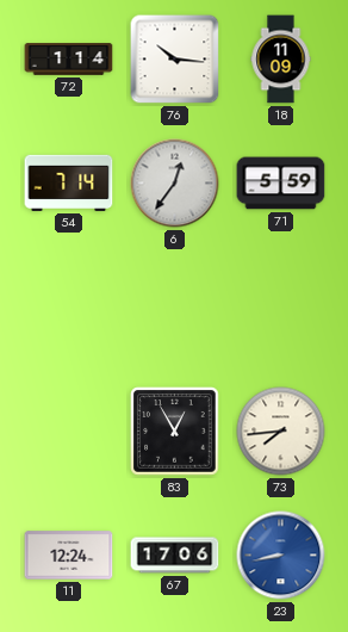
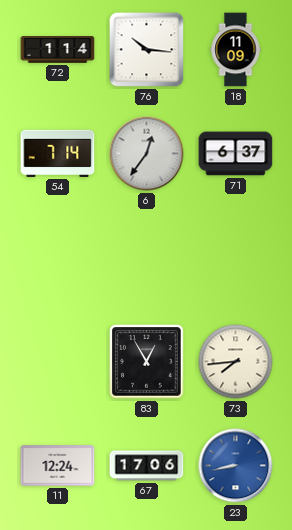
71: 5:59 -> 6:37 (236, 154)
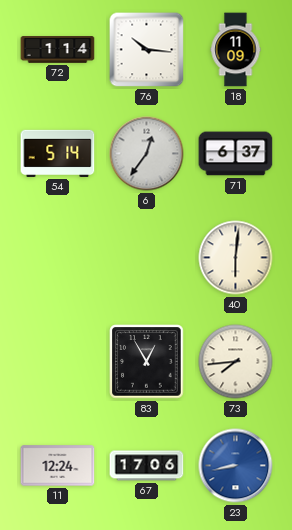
54: 7:14 -> 5:14 (58, 153)
40: none -> 6:01 (236, 258)
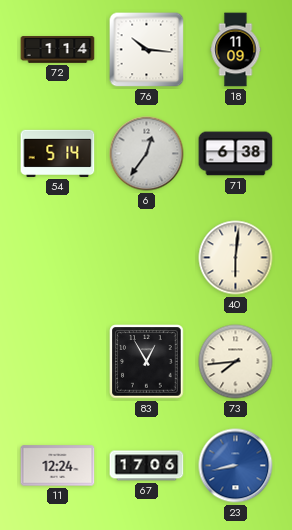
71: 6:37 -> 6:38 (236, 154)
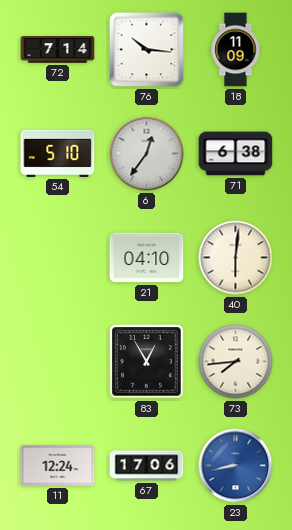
72: 1:14 -> 7:14 (58, 50)
54: 5:14 -> 5:10 (58, 153)
21: none -> 04:10 (147, 258)
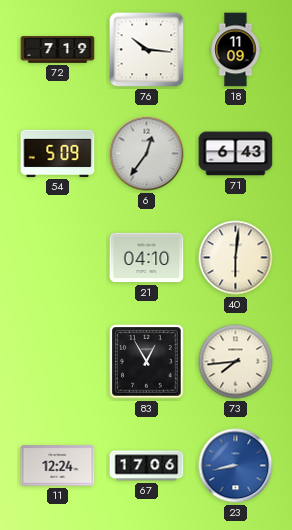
72: 7:14 -> 7:19 (58, 50)
54: 5:10 -> 5:09 (58, 153)
71: 6:38 -> 6:43 (236, 154)
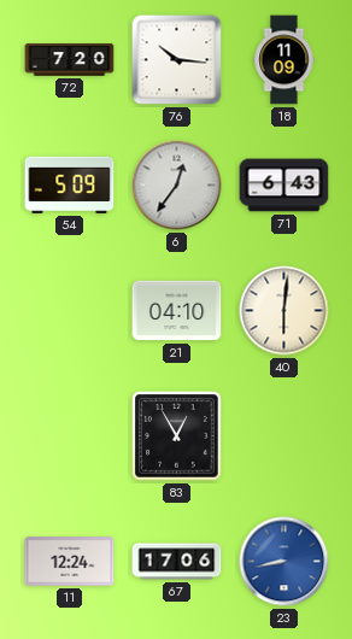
72: 7:19 -> 7:20 (70, 60)
73: 7:44 -> none (236, 362)
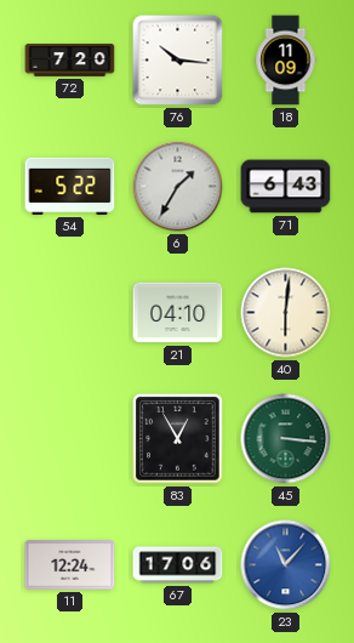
54: 5:09 -> 5:22 (70, 186)
6: 12:36 -> 1:35 (178, 187)
45: none -> 3:16 (286, 439)
23: 8:43 -> 11:07 (286, 565)
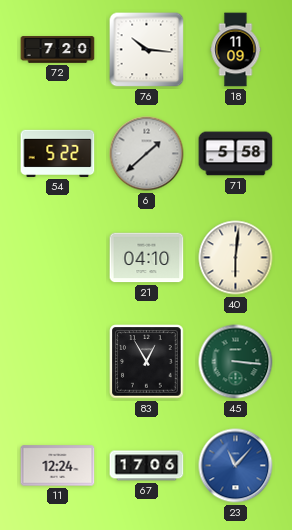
6: 1:35 -> 1:38 (147, 154)
71: 6:43 -> 5:58 (236, 154)
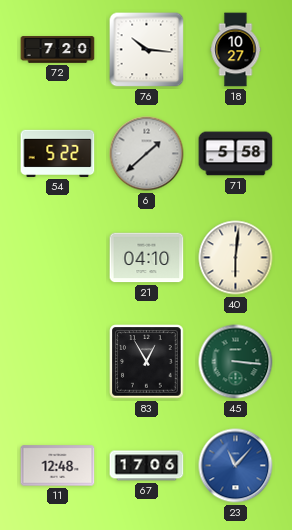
18: 11:09 -> 10:27 (236, 50)
11: 12:24 -> 12:48 (58, 466)
